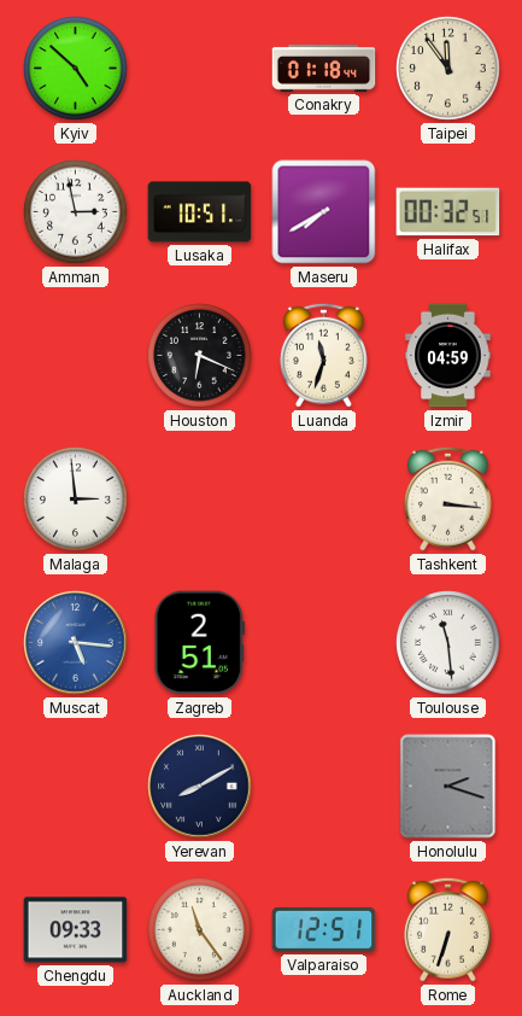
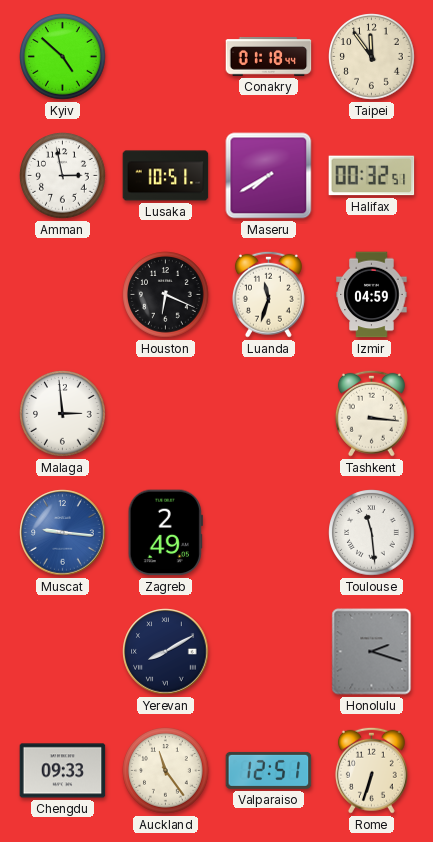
Muscat: 5:16 -> 9:16 (63, 533)
Zagreb: 2:51 -> 2:49 (165, 533)
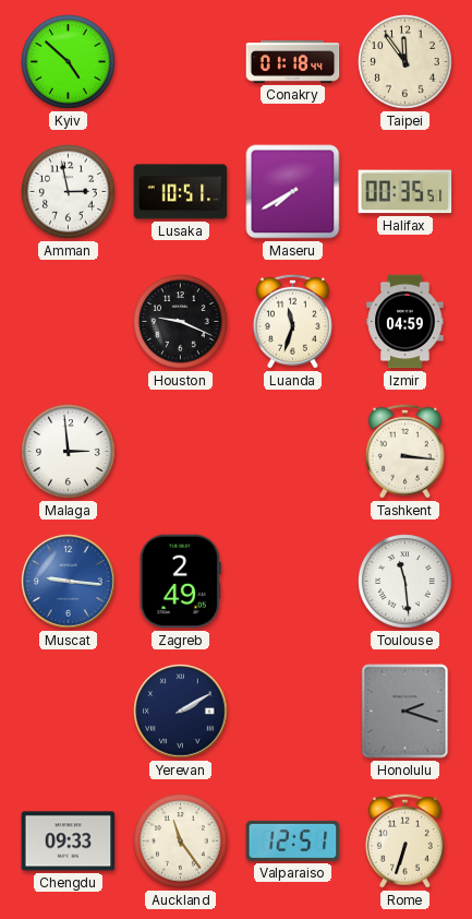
Halifax: 00:32 -> 00:35 (406, 192)
Houston: 6:19 -> 9:19 (181, 322)
Yerevan: 8:10 -> 2:10 (181, 712)
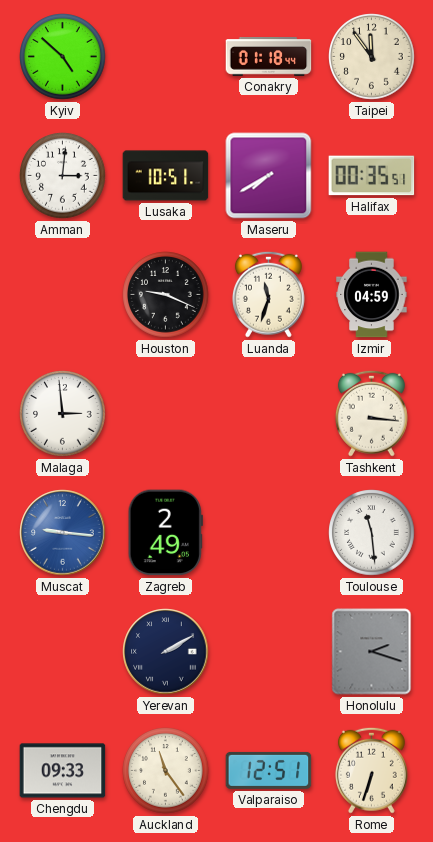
Amman: 2:58 -> 3:01 (63, 176)
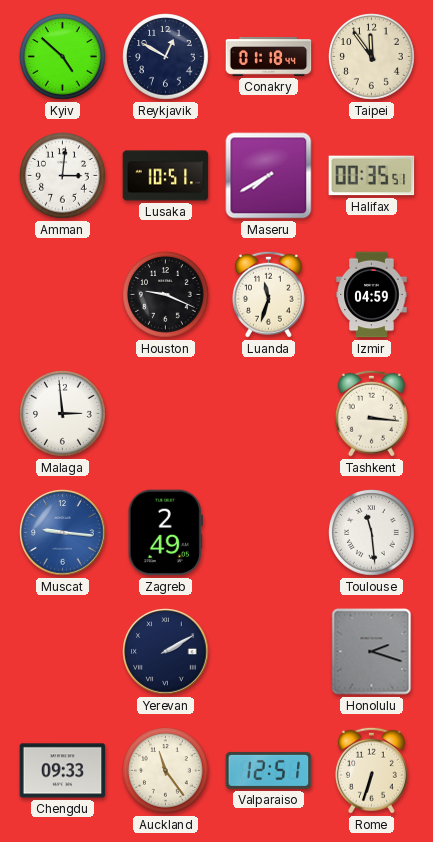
Reykjavik: none -> 12:50 (166, 57)
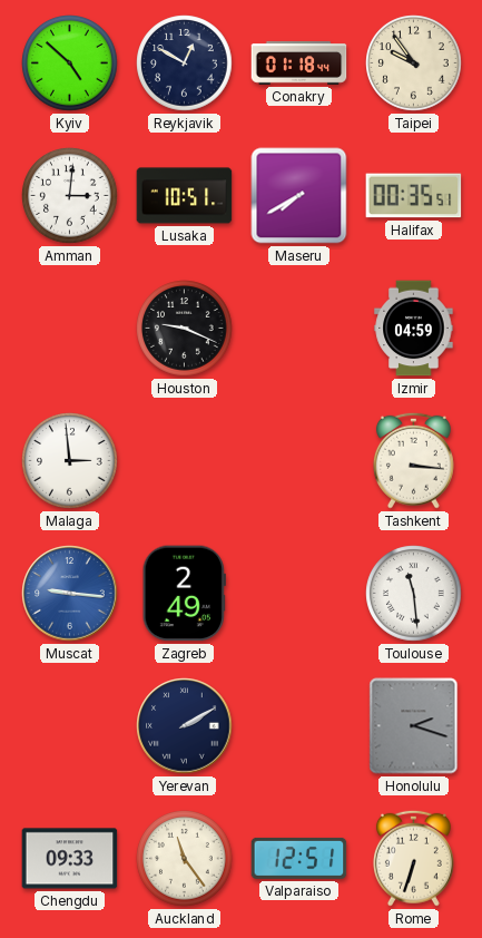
Taipei: 11:54 -> 9:54 (414, 63)
Luanda: 11:33 -> none (268, 294)
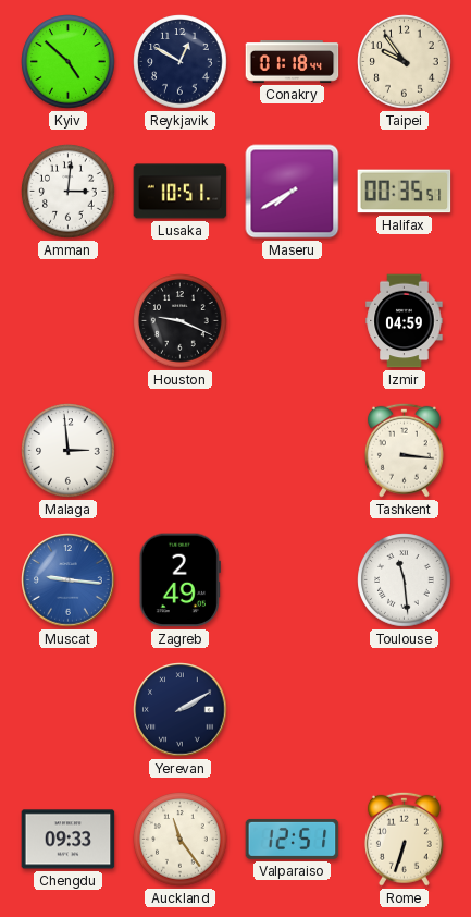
Honolulu: 2:18 -> none (414, 726)
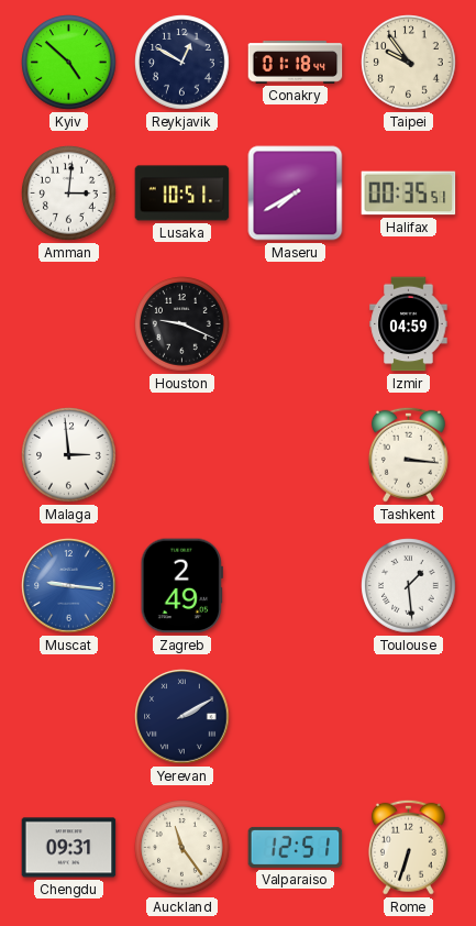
Toulouse: 11:29 -> 1:29 (409, 586)
Chengdu: 09:33 -> 09:31 (69, 848)
